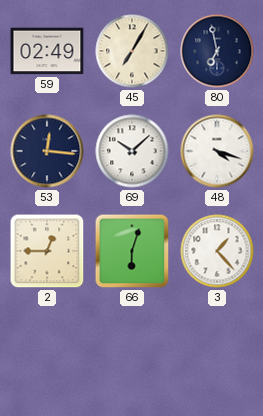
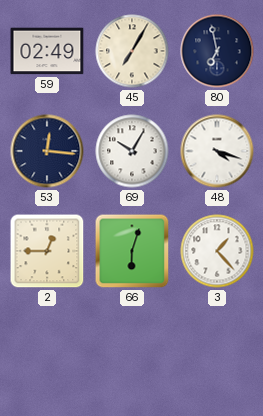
69: 10:08 -> 10:05 (132, 151)
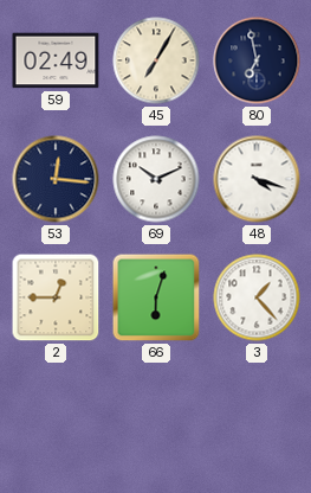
69: 10:05 -> 10:11 (156, 179)
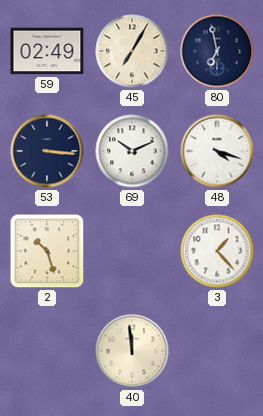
53: 12:16 -> 3:16 (47, 151)
2: 12:45 -> 10:27 (47, 251)
66: 6:03 -> none (156, 297)
40: none -> 11:59 (132, 351)
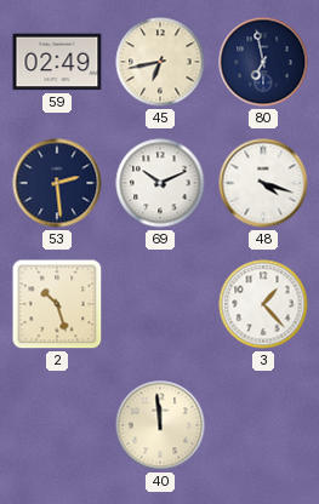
45: 7:05 -> 6:43 (160, 62)
53: 3:16 -> 2:29 (57, 183)
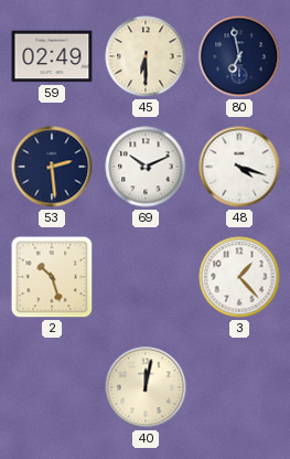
45: 6:43 -> 6:30 (146, 56)
40: 11:59 -> 12:02 (146, 387)
